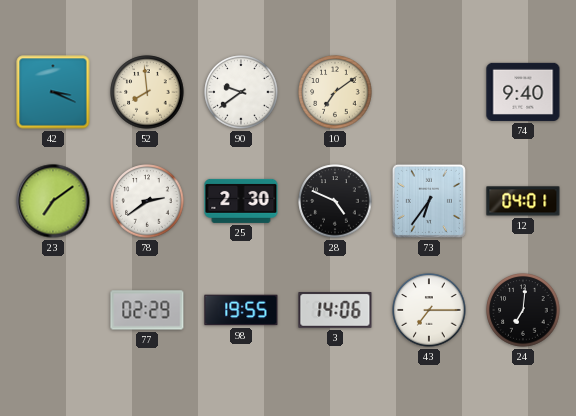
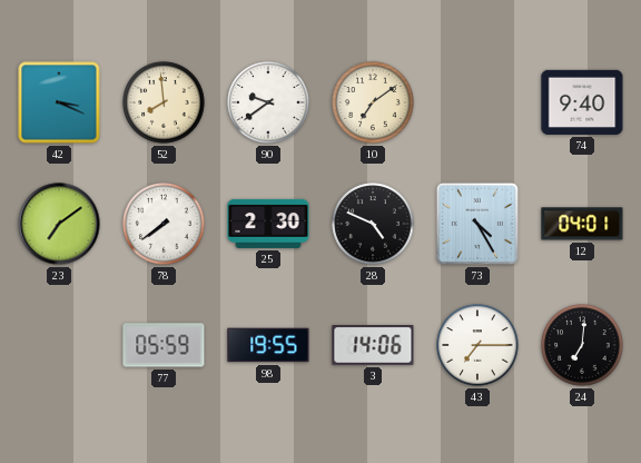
78: 2:39 -> 7:39 (164, 224)
73: 6:36 -> 4:25 (477, 224)
77: 02:29 -> 05:59 (164, 345)
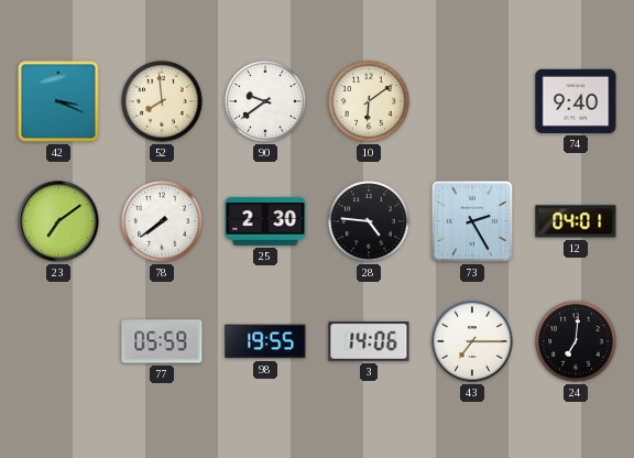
10: 7:09 -> 6:09 (369, 101)
28: 4:49 -> 4:46 (369, 221)
73: 4:25 -> 2:25 (472, 221)
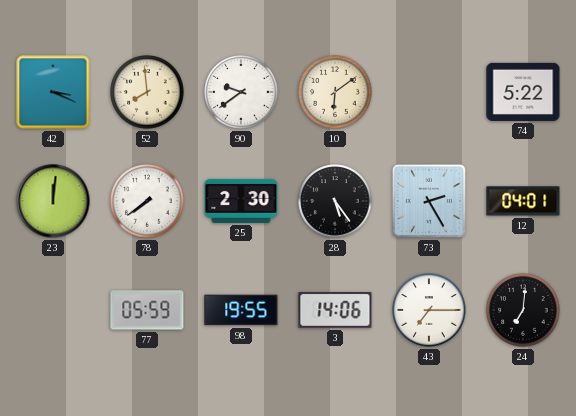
74: 9:40 -> 5:22 (523, 92)
23: 7:09 -> 12:01 (53, 201)
28: 4:46 -> 5:24 (335, 201)
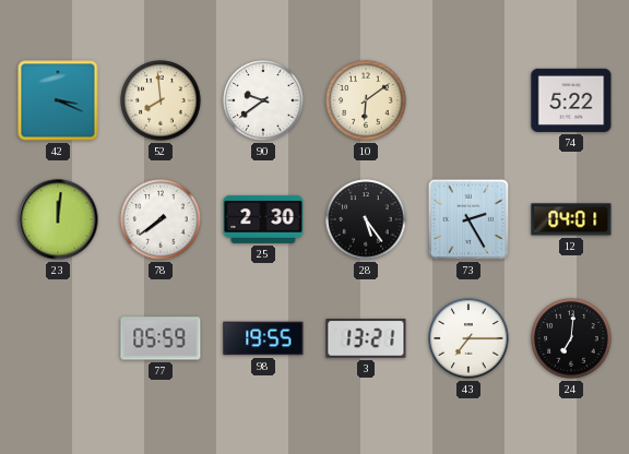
3: 14:06 -> 13:21 (366, 339)
